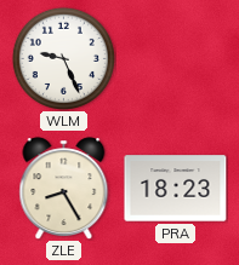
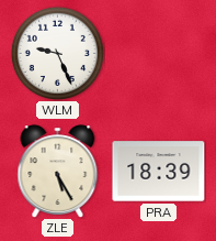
ZLE: 8:25 -> 5:25 (58, 171)
PRA: 18:23 -> 18:39 (159, 172)
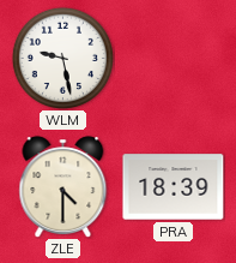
WLM: 9:26 -> 9:28 (62, 58)
ZLE: 5:25 -> 4:30 (63, 186)
